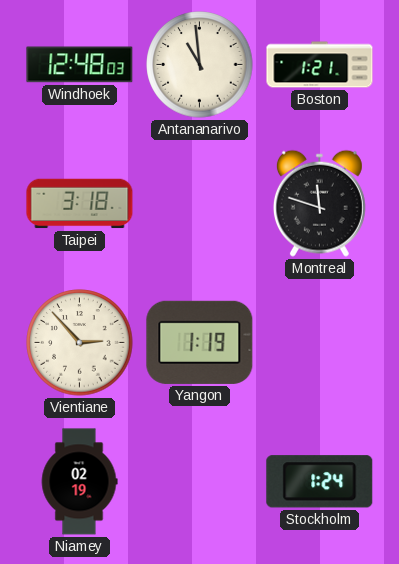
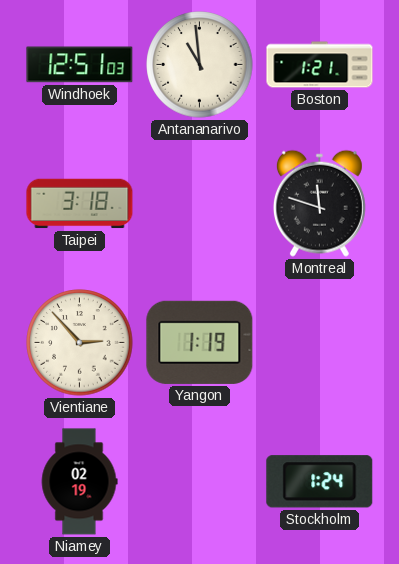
Windhoek: 12:48 -> 12:51 (80, 65)
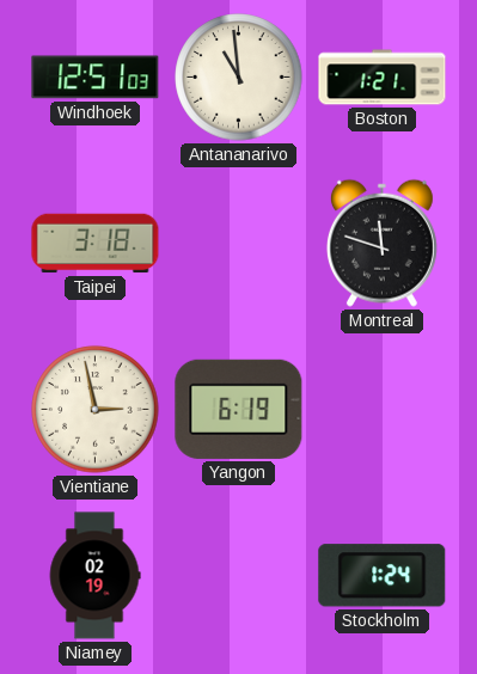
Vientiane: 2:53 -> 2:58 (96, 410)
Yangon: 1:19 -> 6:19 (239, 409)
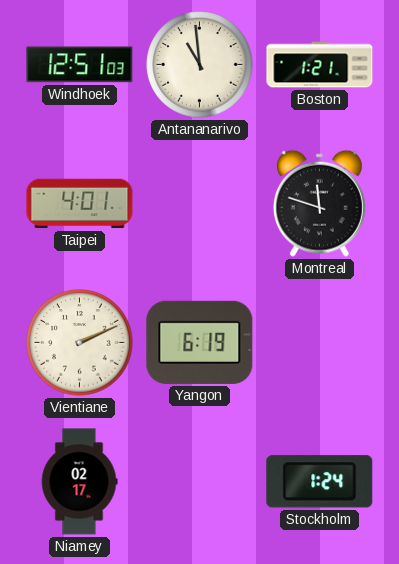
Taipei: 3:18 -> 4:01 (80, 204)
Vientiane: 2:58 -> 2:11 (80, 343)
Niamey: 02:19 -> 02:17 (79, 482)
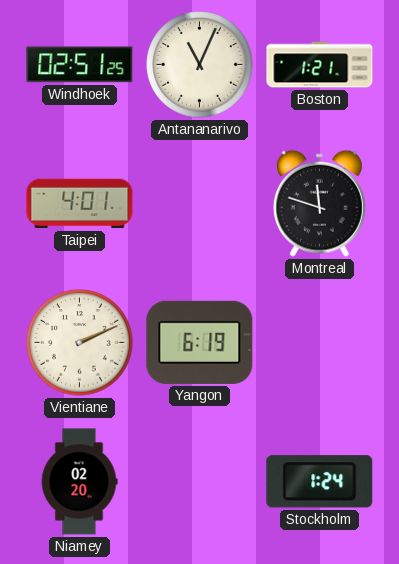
Windhoek: 12:51 -> 02:51 (80, 65)
Antananarivo: 10:59 -> 11:04 (200, 65)
Niamey: 02:17 -> 02:20 (79, 482)
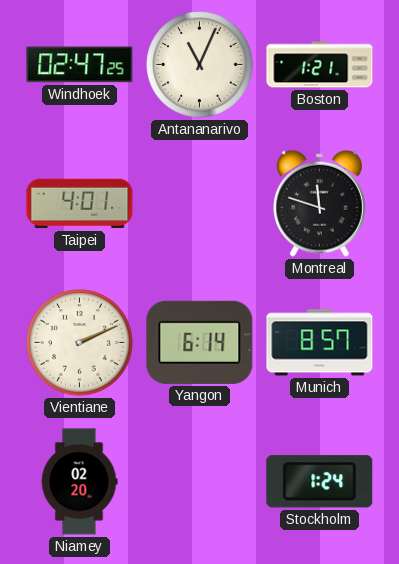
Windhoek: 02:51 -> 02:47 (80, 65)
Yangon: 6:19 -> 6:14 (200, 342)
Munich: none -> 8:57 (320, 343)
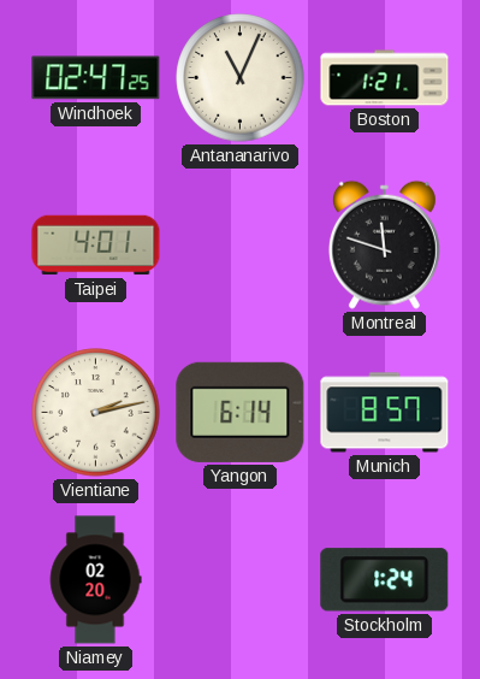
Vientiane: 2:11 -> 2:13 (96, 413)
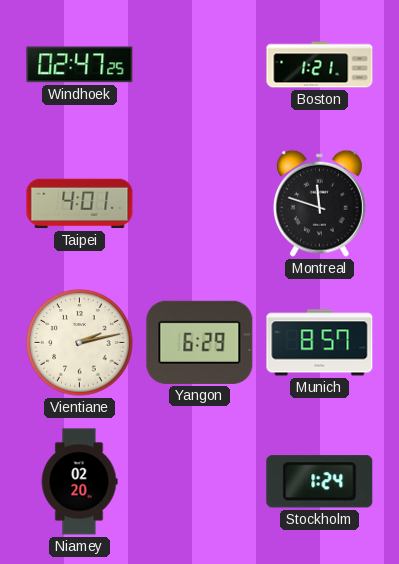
Antananarivo: 11:04 -> none (241, 78)
Yangon: 6:14 -> 6:29 (200, 342)
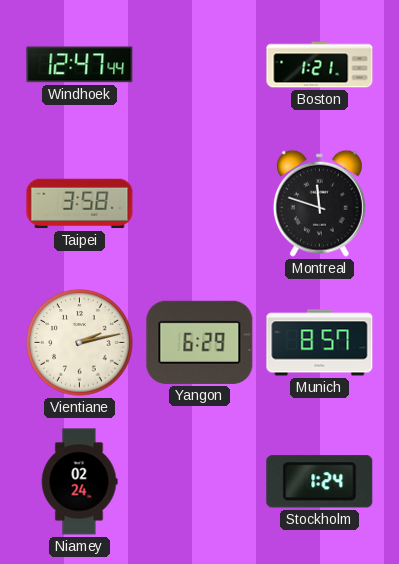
Windhoek: 02:47 -> 12:47 (80, 65)
Taipei: 4:01 -> 3:58 (80, 204)
Niamey: 02:20 -> 02:24 (79, 482)
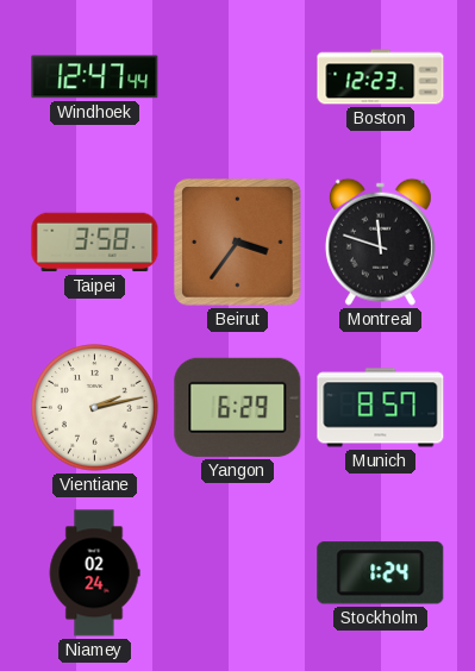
Boston: 1:21 -> 12:23 (381, 77)
Beirut: none -> 3:36 (238, 243)
